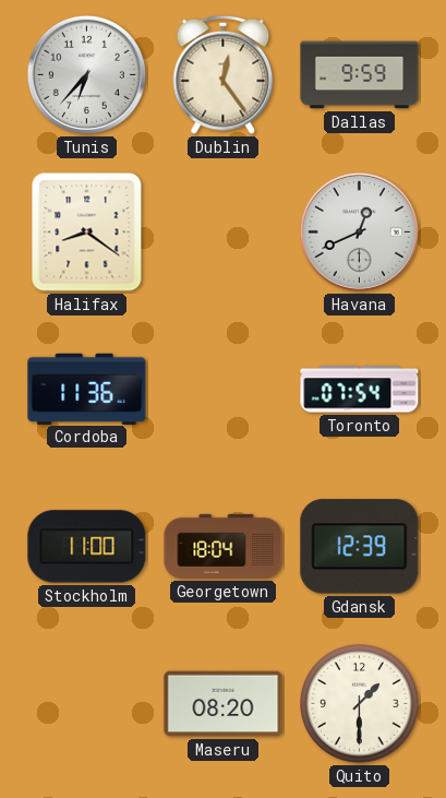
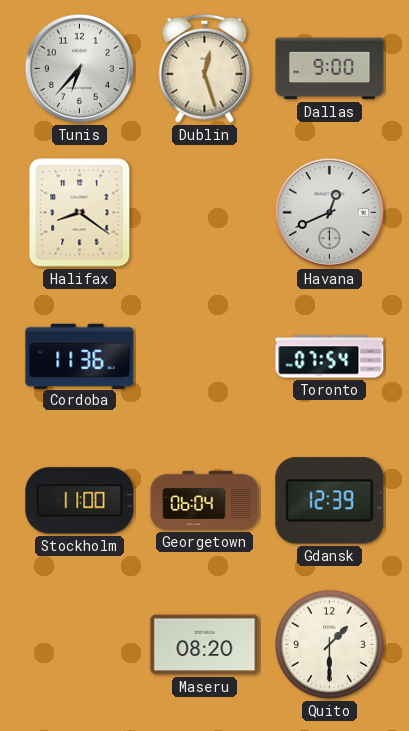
Dublin: 12:24 -> 12:27 (205, 68)
Dallas: 9:59 -> 9:00 (330, 69)
Georgetown: 18:04 -> 06:04 (205, 500)
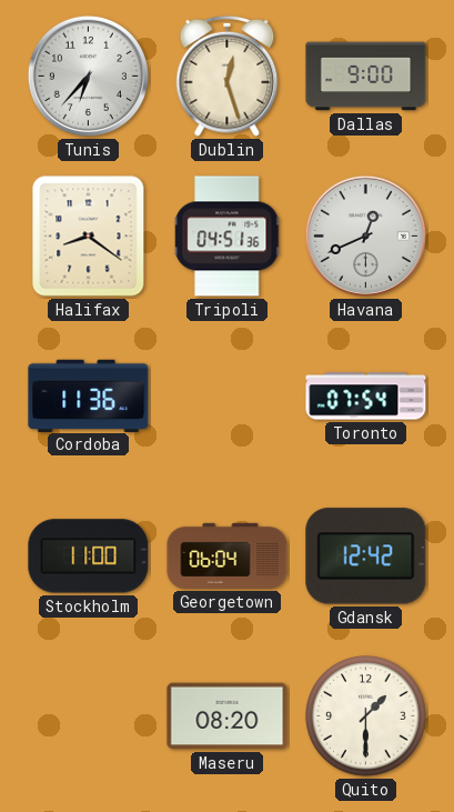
Tripoli: none -> 04:51 (228, 237)
Gdansk: 12:39 -> 12:42 (366, 557)
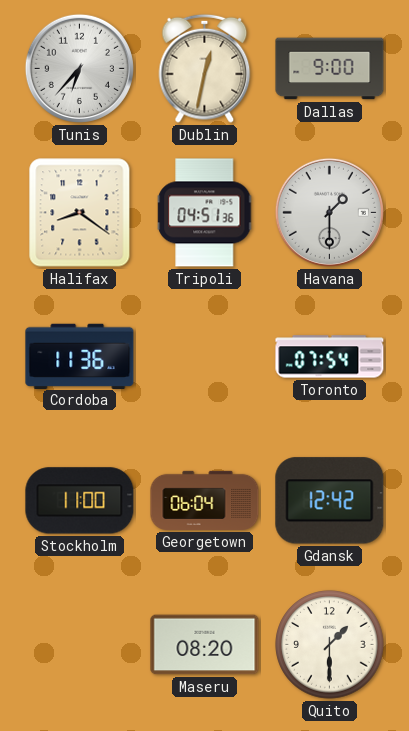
Dublin: 12:27 -> 12:32 (205, 68)
Havana: 12:41 -> 1:30 (329, 212)
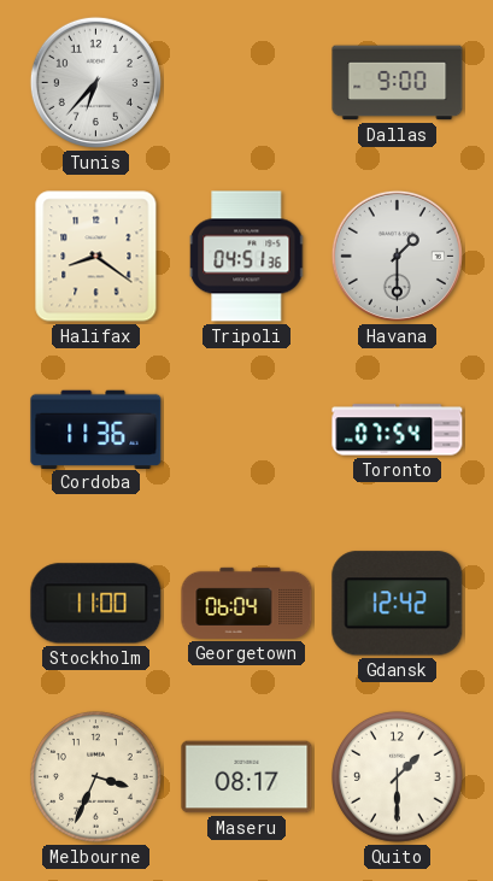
Dublin: 12:32 -> none (205, 68)
Melbourne: none -> 3:34 (96, 777)
Maseru: 08:20 -> 08:17 (247, 777)
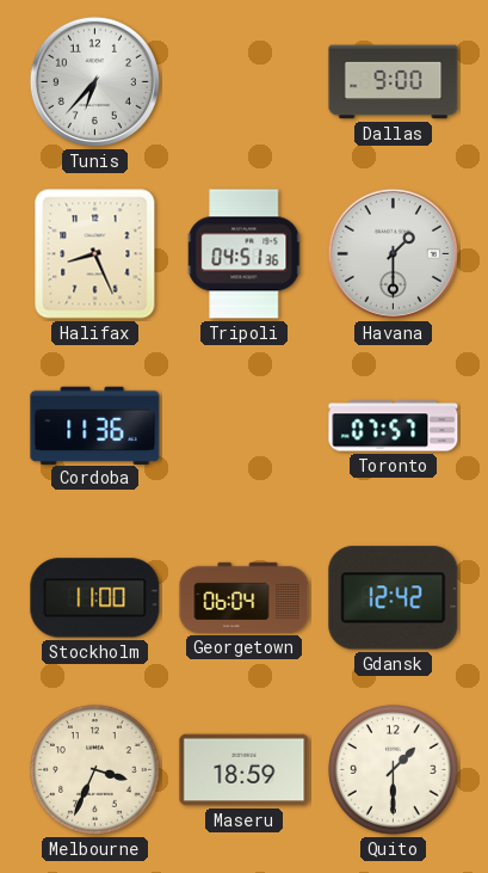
Halifax: 8:21 -> 8:26 (95, 254)
Toronto: 07:54 -> 07:57 (394, 426)
Maseru: 08:17 -> 18:59 (245, 770)
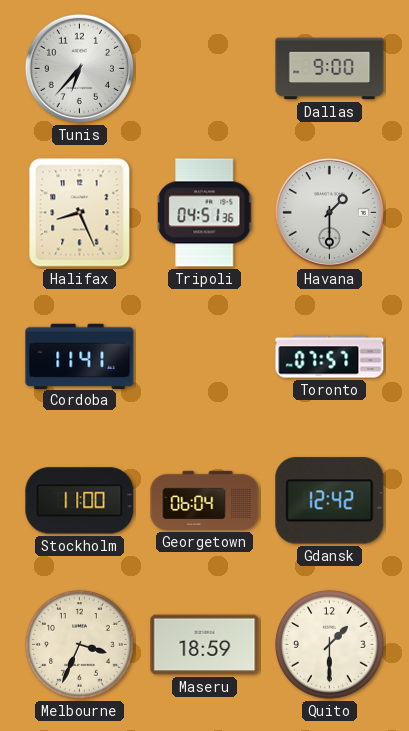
Cordoba: 11:36 -> 11:41 (80, 356)
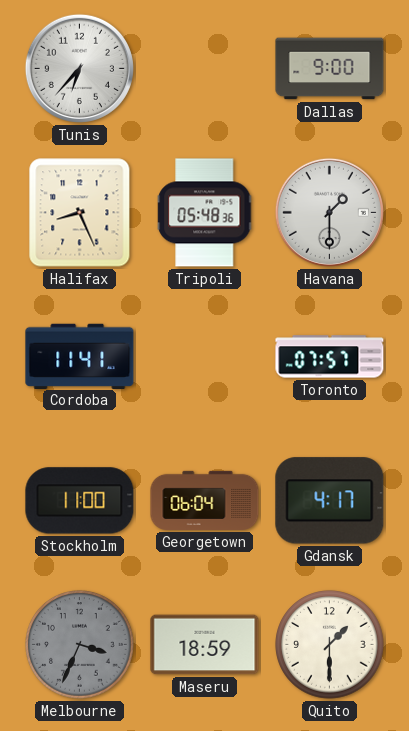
Tripoli: 04:51 -> 05:48 (205, 213)
Gdansk: 12:42 -> 4:17 (330, 501)
Melbourne dial: cream -> grey (80, 645)
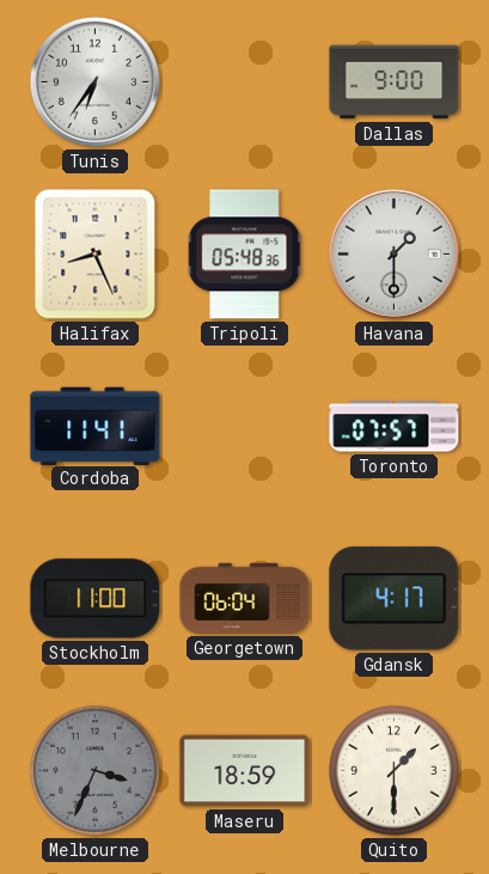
Tunis: 6:37 -> 6:36 (94, 81)
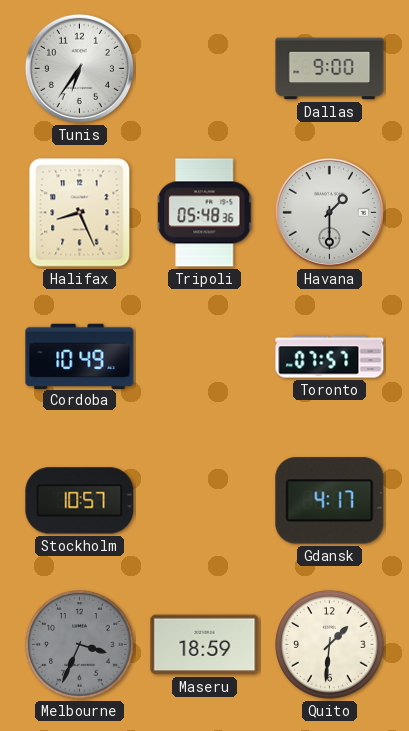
Cordoba: 11:41 -> 10:49 (80, 356)
Stockholm: 11:00 -> 10:57 (80, 501)
Georgetown: 06:04 -> none (245, 598)
Quito: 1:30 -> 1:31 (330, 645)
